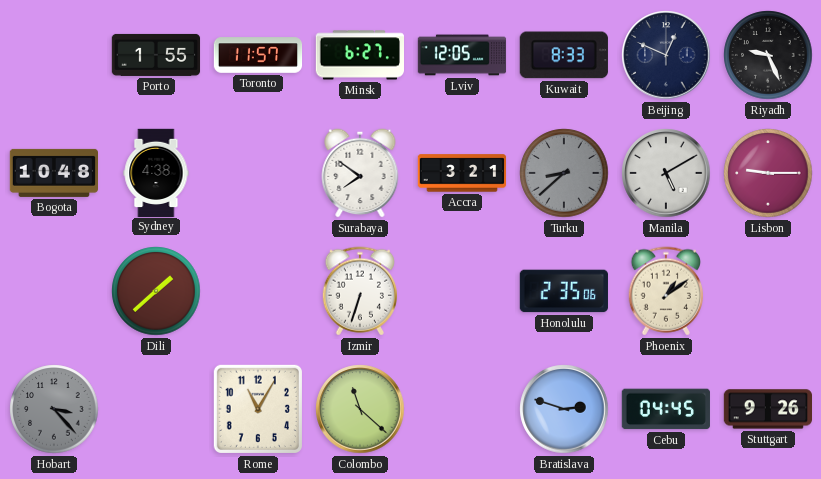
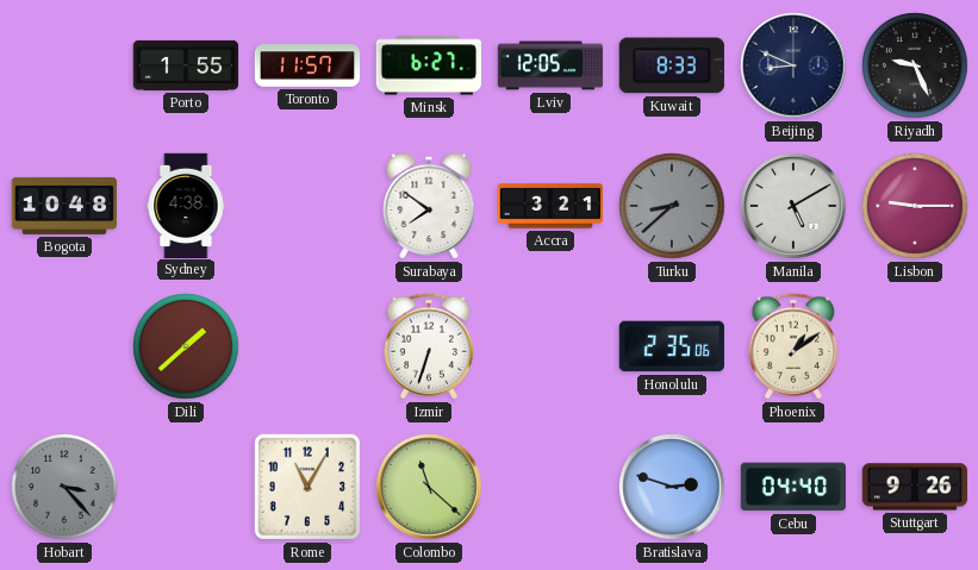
Beijing: 12:49 -> 8:49 (793, 65)
Cebu: 04:45 -> 04:40 (793, 487)
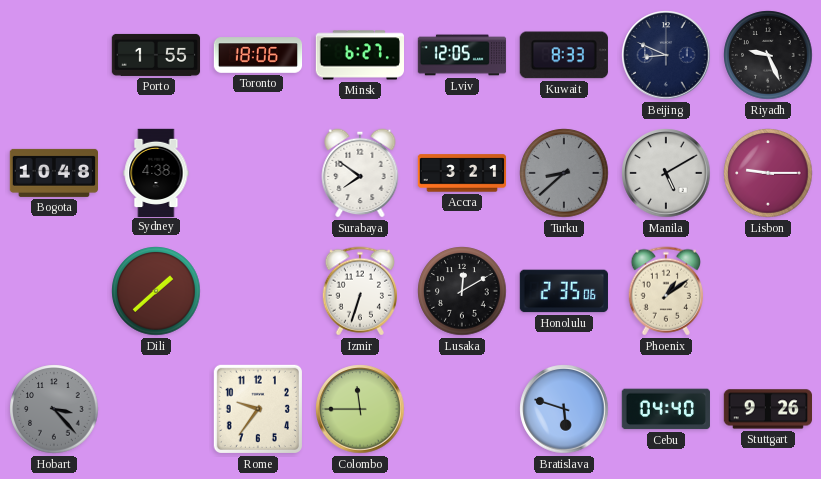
Toronto: 11:57 -> 18:06 (258, 55)
Lusaka: none -> 12:10 (462, 291)
Rome: 11:05 -> 9:36 (258, 409)
Colombo: 11:22 -> 11:45 (360, 409)
Bratislava: 2:48 -> 5:48 (564, 409)
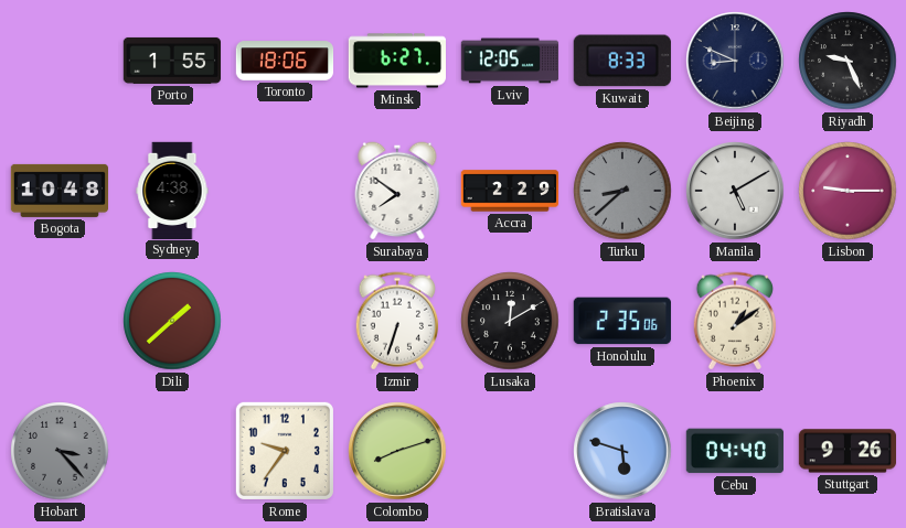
Accra: 3:21 -> 2:29 (510, 191)
Colombo: 11:45 -> 8:12 (397, 451)
